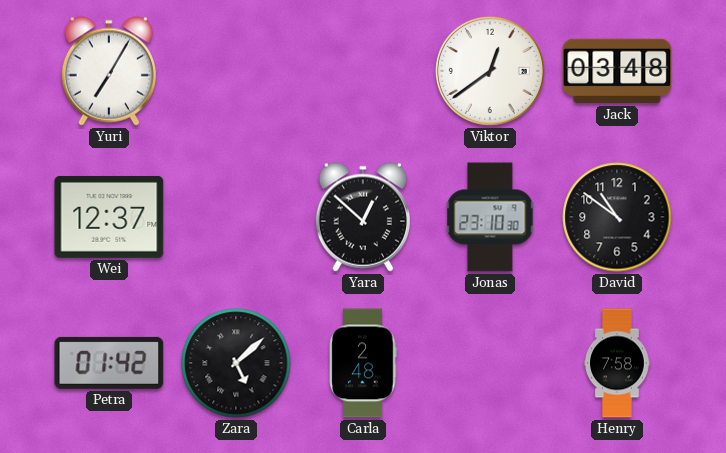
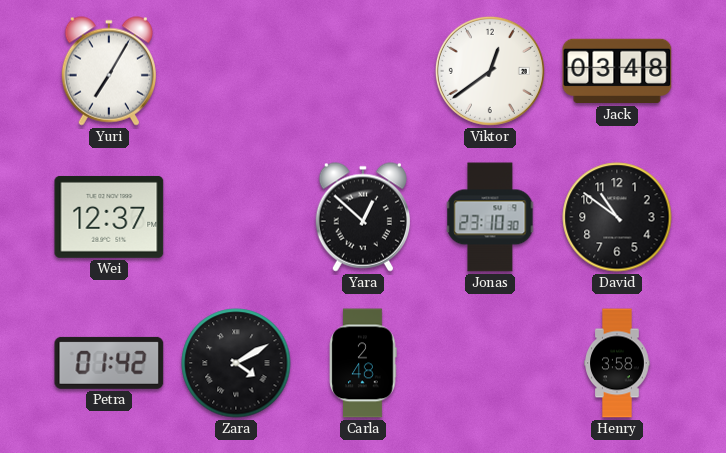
Zara: 5:08 -> 4:10 (236, 363)
Henry: 7:58 -> 3:58 (617, 363)
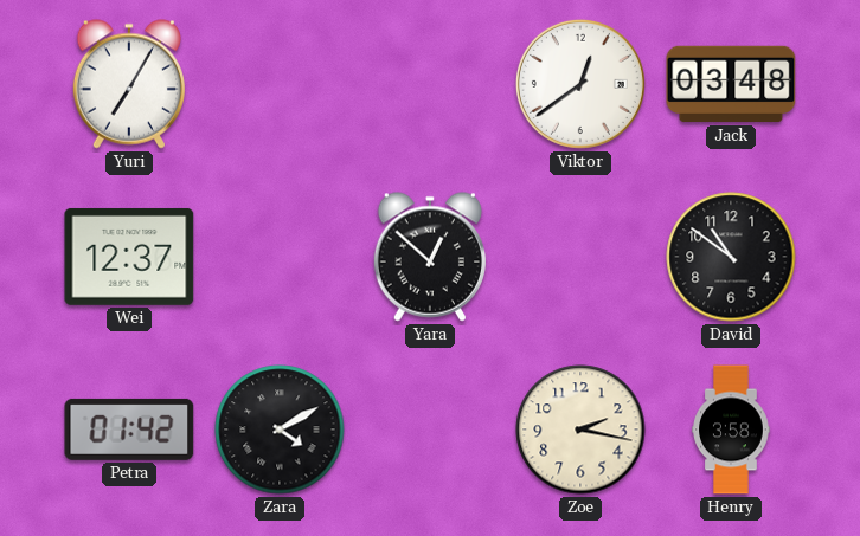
Jonas: 23:10 -> none (490, 217)
Carla: 2:48 -> none (363, 363)
Zoe: none -> 2:17 (580, 430)
